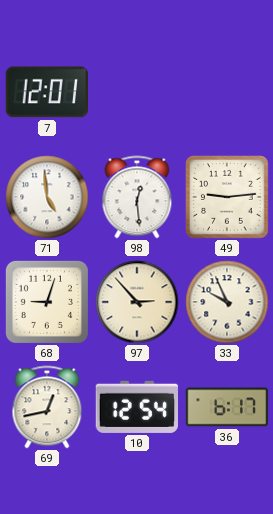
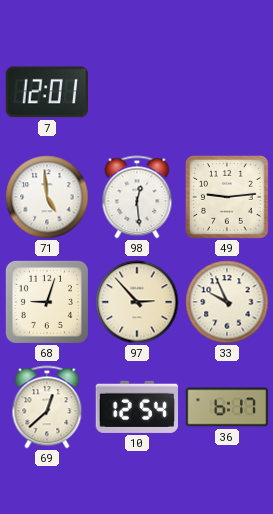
69: 12:43 -> 12:38 (47, 407)
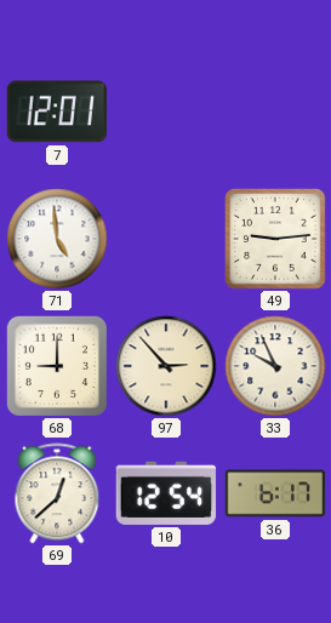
98: 12:29 -> none (137, 197)
68: 9:03 -> 9:00 (57, 366)
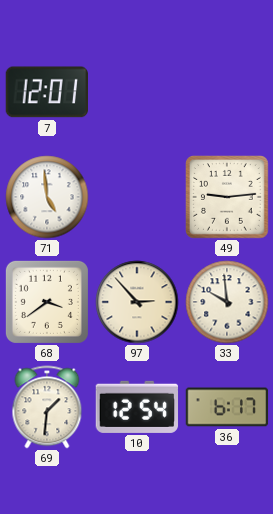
68: 9:00 -> 3:39 (47, 302)
33: 9:56 -> 9:59 (227, 302)
69: 12:38 -> 1:31 (47, 407)
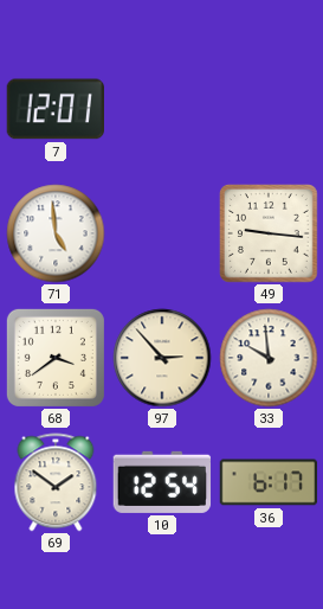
49: 9:14 -> 9:16 (270, 235)
69: 1:31 -> 1:51 (56, 482)
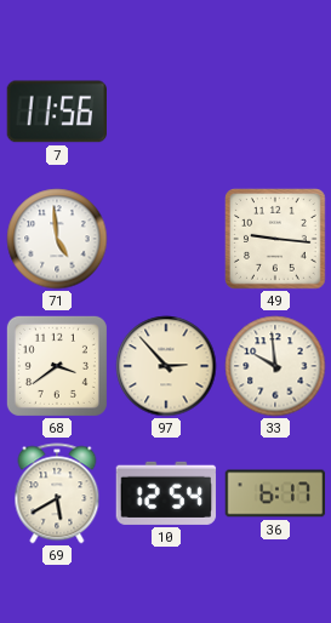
7: 12:01 -> 11:56 (56, 112)
69: 1:51 -> 5:40 (57, 493)
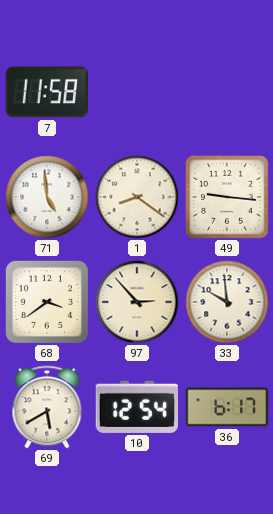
7: 11:56 -> 11:58 (46, 92)
1: none -> 8:21 (137, 197)
